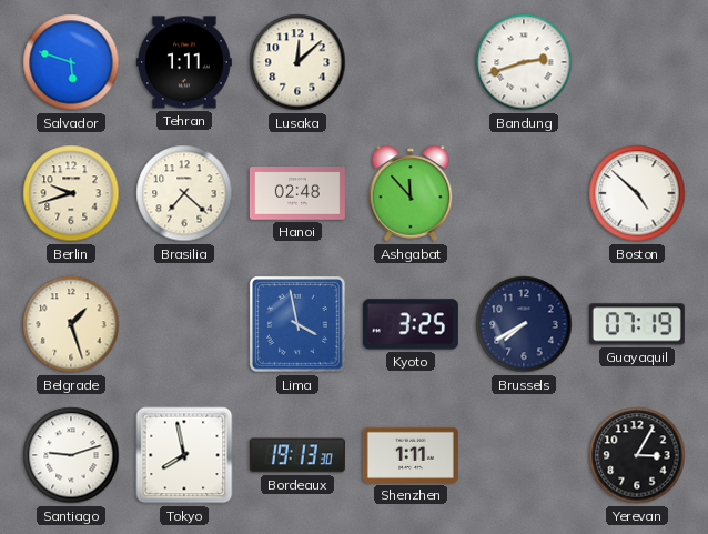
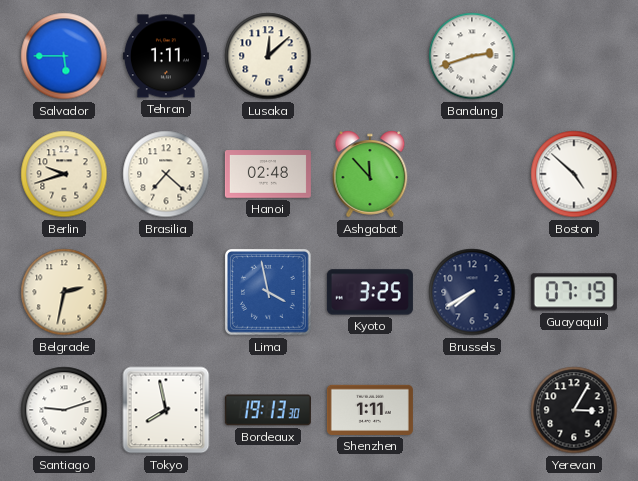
Salvador: 5:48 -> 5:45 (64, 56)
Belgrade: 1:27 -> 2:32 (64, 292)
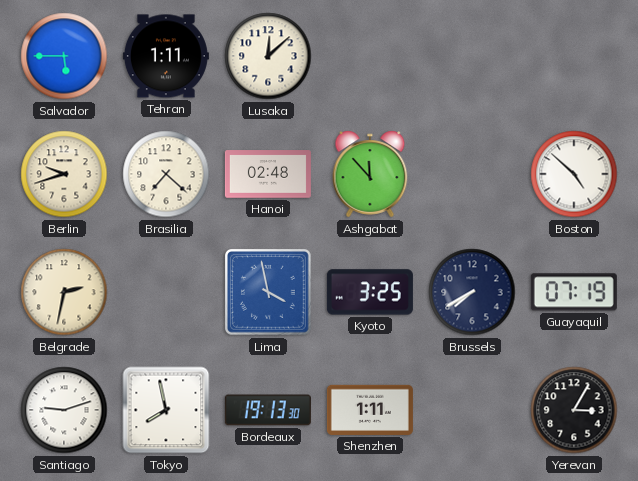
Bandung: 2:42 -> none (472, 56)
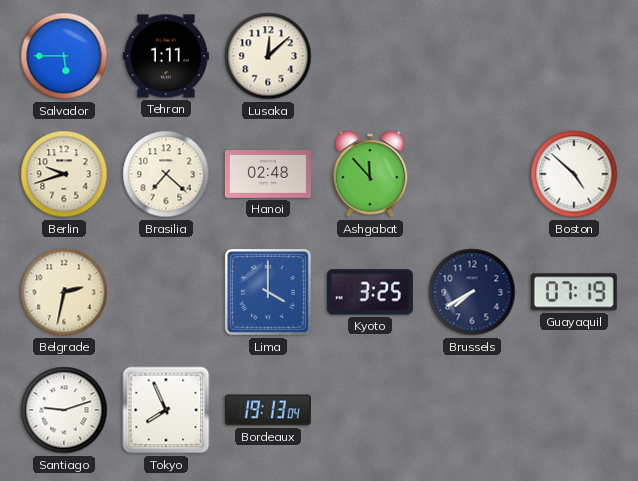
Lima: 3:58 -> 4:00 (268, 292)
Tokyo: 7:58 -> 7:56 (166, 410)
Bordeaux: 19:13:30 -> 19:13:04 (268, 410)
Shenzhen: 1:11 -> none (370, 410)
Yerevan: 3:05 -> none (574, 410)
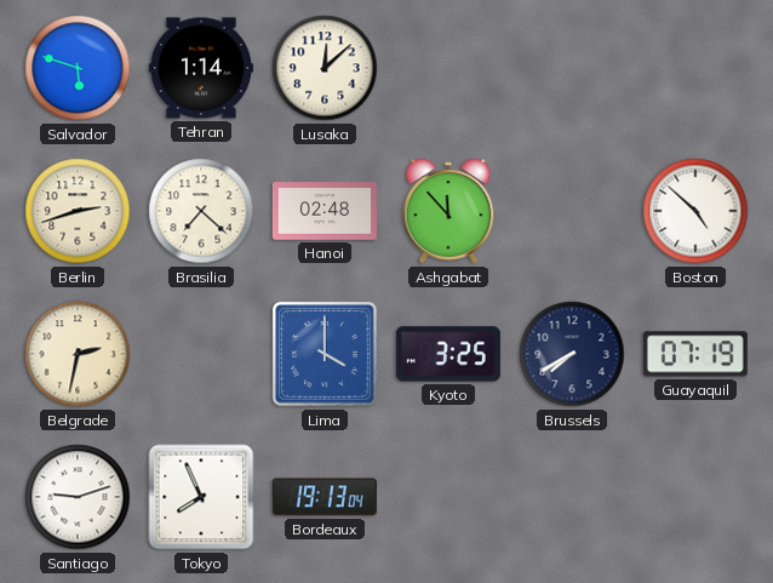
Salvador: 5:45 -> 5:48 (78, 68)
Tehran: 1:11 -> 1:14 (201, 68)
Berlin: 9:42 -> 2:42 (78, 211)
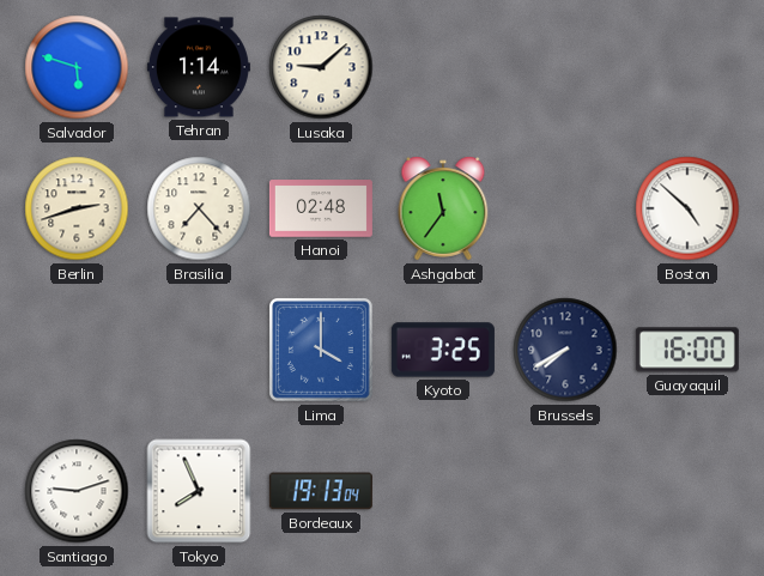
Lusaka: 12:08 -> 9:08 (321, 67)
Brasilia: 7:22 -> 7:23 (199, 208)
Ashgabat: 11:53 -> 11:36 (443, 208)
Belgrade: 2:32 -> none (78, 354)
Guayaquil: 07:19 -> 16:00 (687, 350)
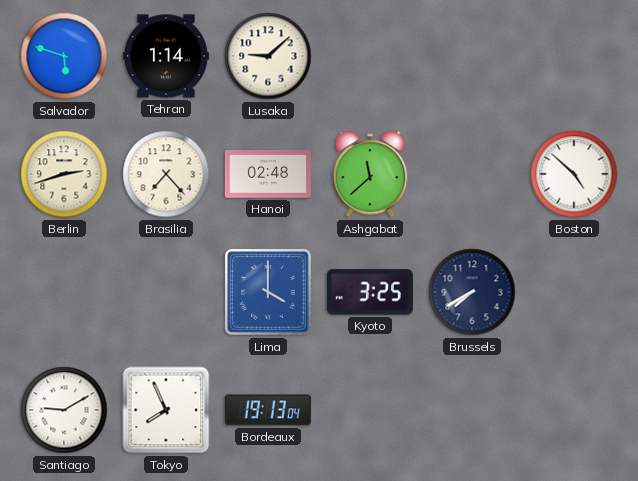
Ashgabat: 11:36 -> 11:38 (370, 174)
Guayaquil: 16:00 -> none (687, 350)
Santiago: 9:12 -> 9:10 (64, 410)
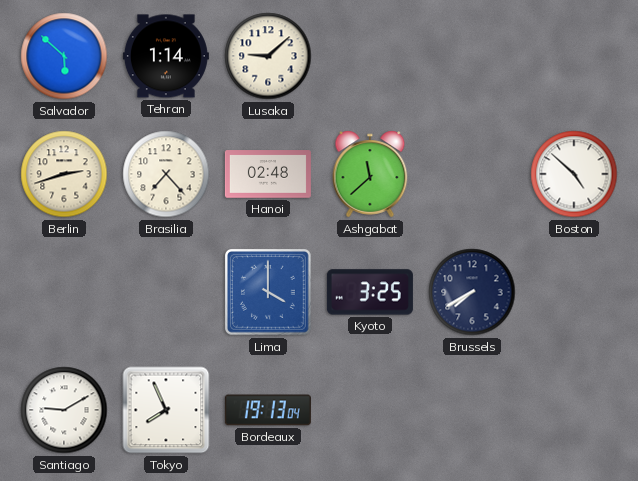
Salvador: 5:48 -> 5:52 (64, 56)
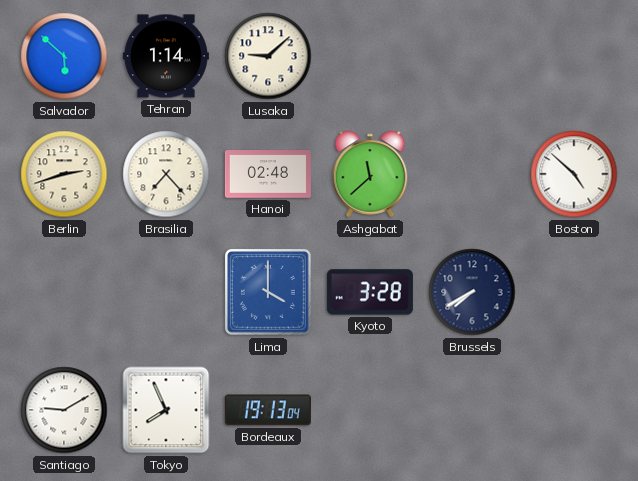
Kyoto: 3:25 -> 3:28 (370, 292)
